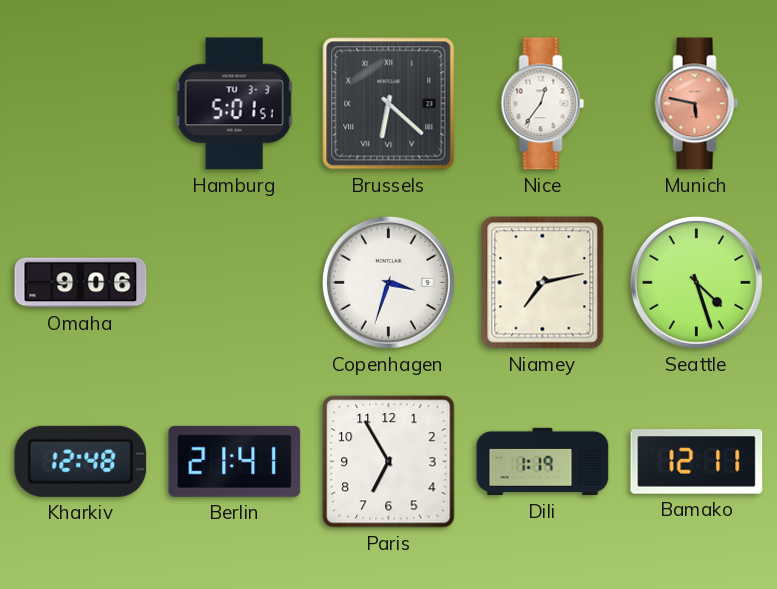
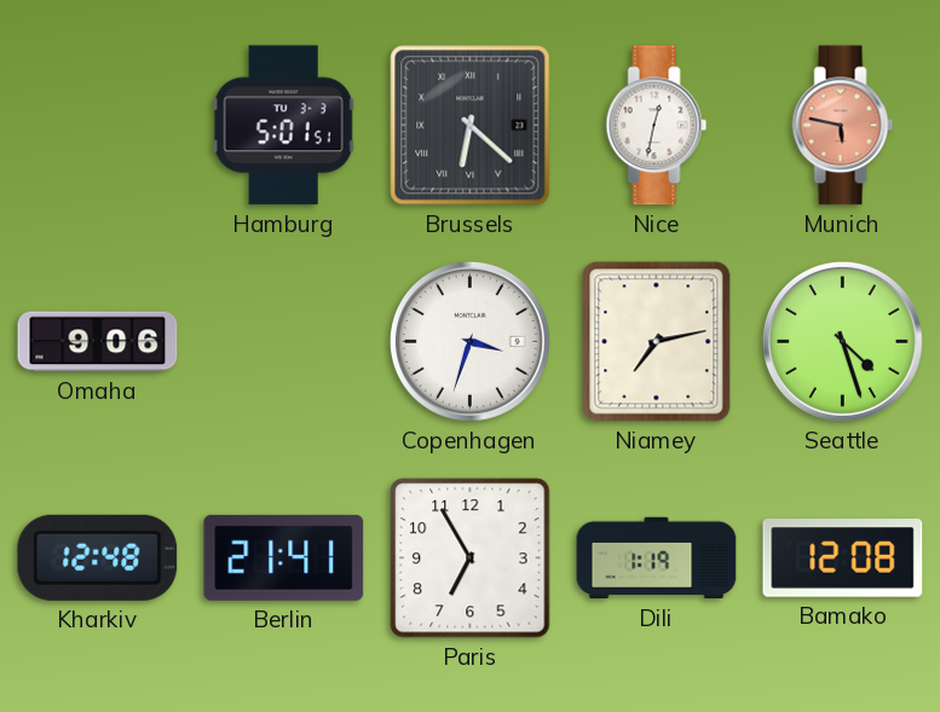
Nice: 12:36 -> 12:32 (657, 126)
Bamako: 12:11 -> 12:08 (843, 558)
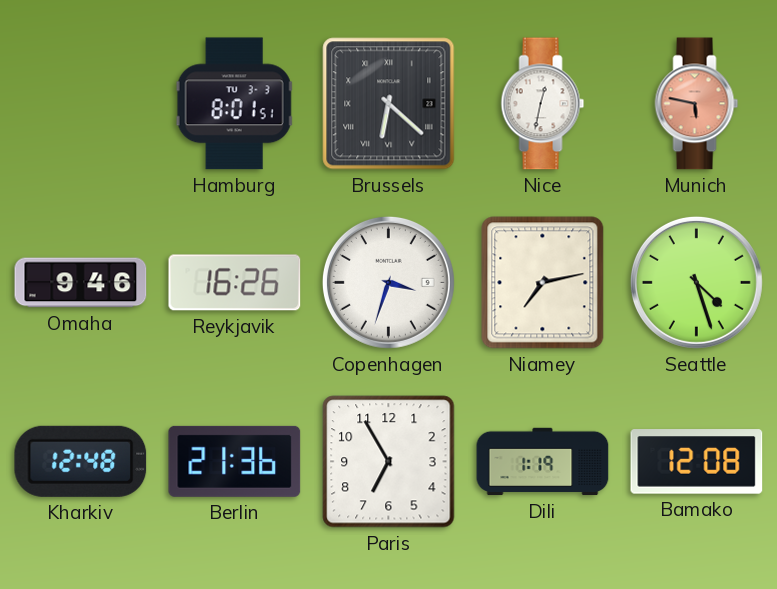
Hamburg: 5:01 -> 8:01 (235, 104)
Omaha: 9:06 -> 9:46 (81, 283)
Reykjavik: none -> 16:26 (235, 283)
Berlin: 21:41 -> 21:36 (235, 461)
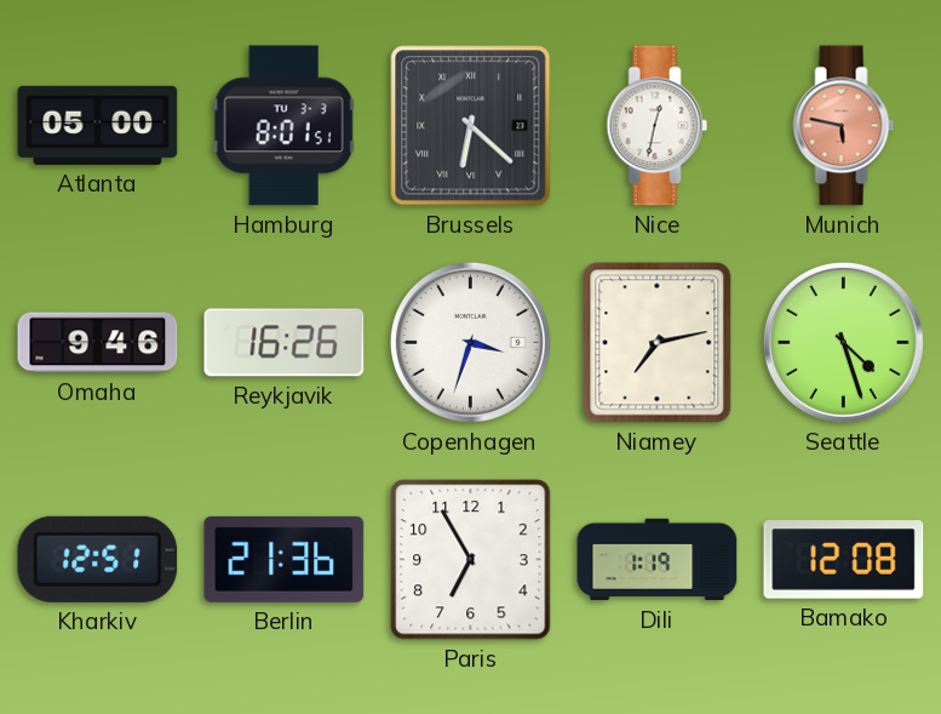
Atlanta: none -> 05:00 (98, 125)
Kharkiv: 12:48 -> 12:51 (98, 559)
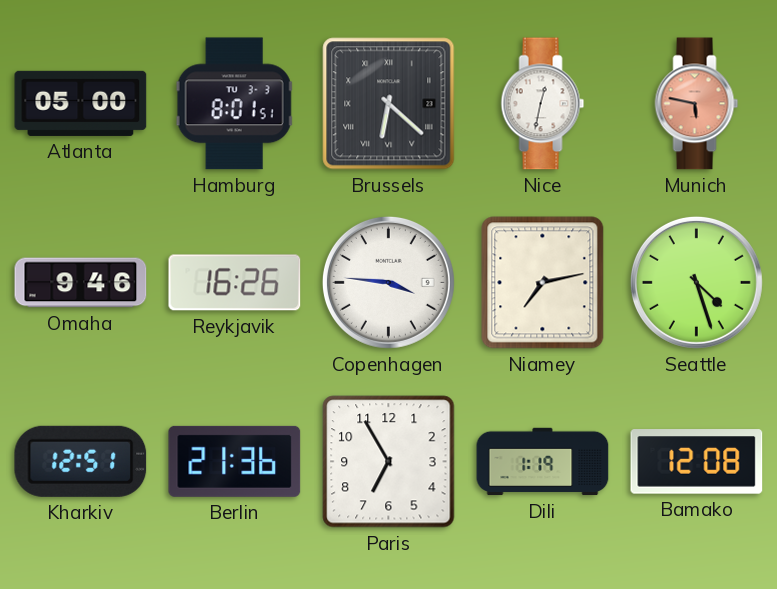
Copenhagen: 3:33 -> 3:46 (388, 282)
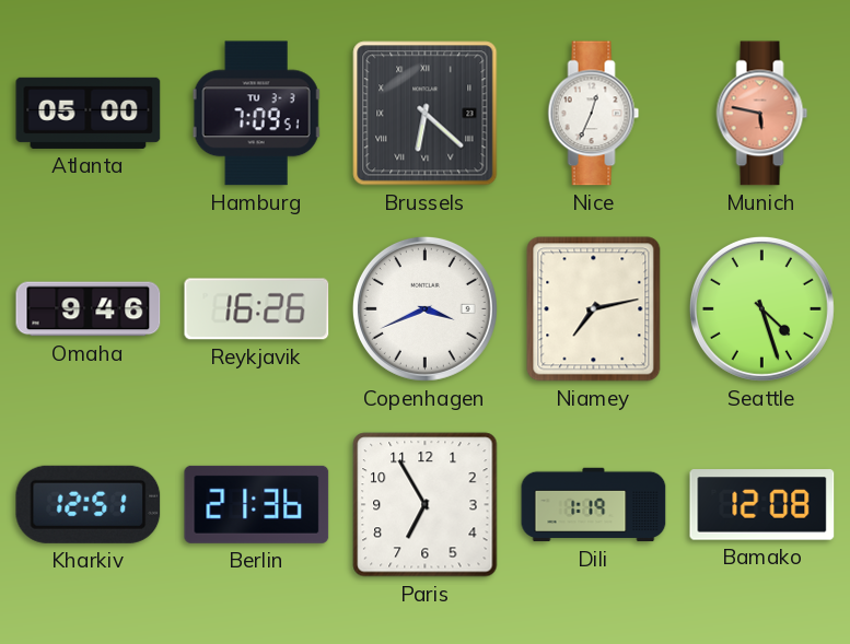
Hamburg: 8:01 -> 7:09 (257, 114)
Nice: 12:32 -> 12:34 (594, 114)
Copenhagen: 3:46 -> 3:41 (424, 308)
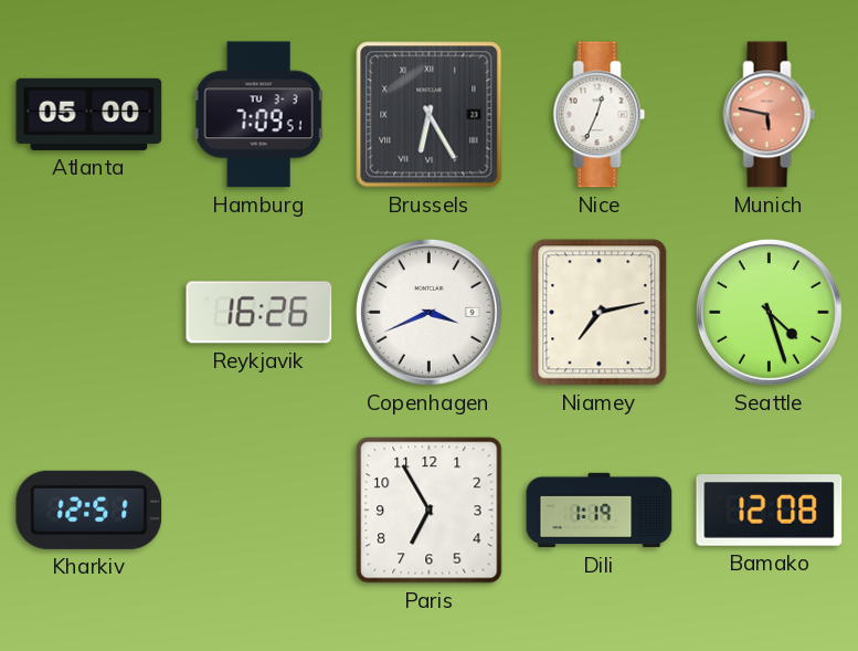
Brussels: 6:22 -> 6:25 (430, 115)
Omaha: 9:46 -> none (89, 309)
Berlin: 21:36 -> none (257, 504)
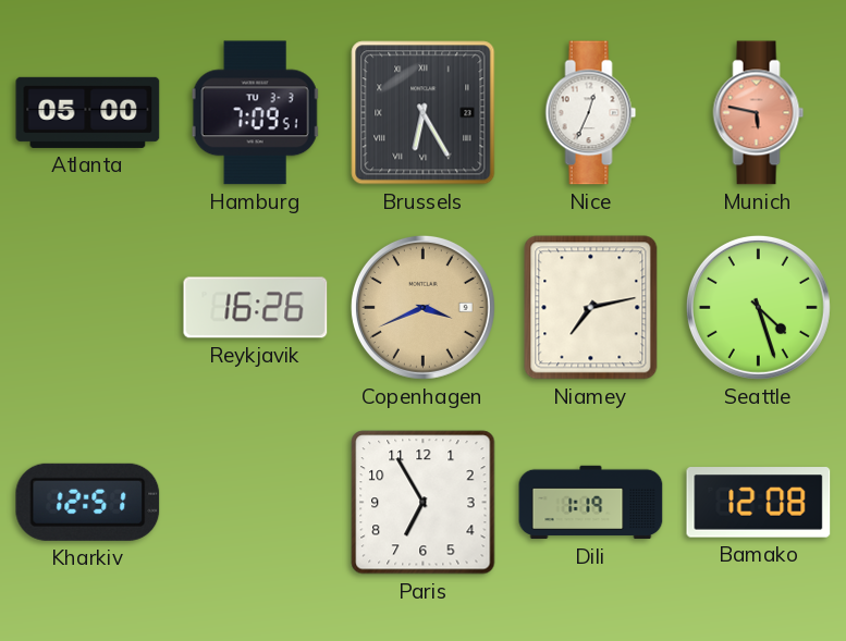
Copenhagen dial: white -> champagne (422, 307)
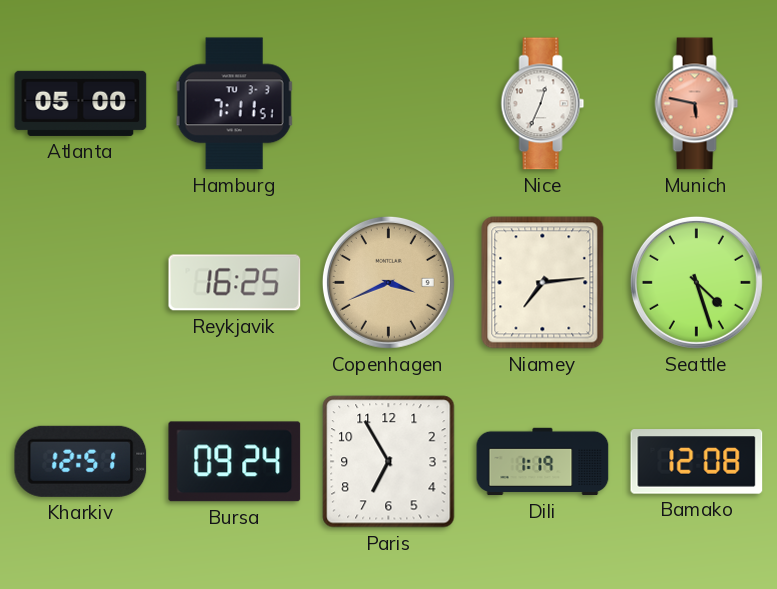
Hamburg: 7:09 -> 7:11 (235, 104)
Brussels: 6:25 -> none (424, 113)
Reykjavik: 16:26 -> 16:25 (235, 283)
Niamey: 7:13 -> 7:14 (543, 283)
Bursa: none -> 09:24 (235, 462)
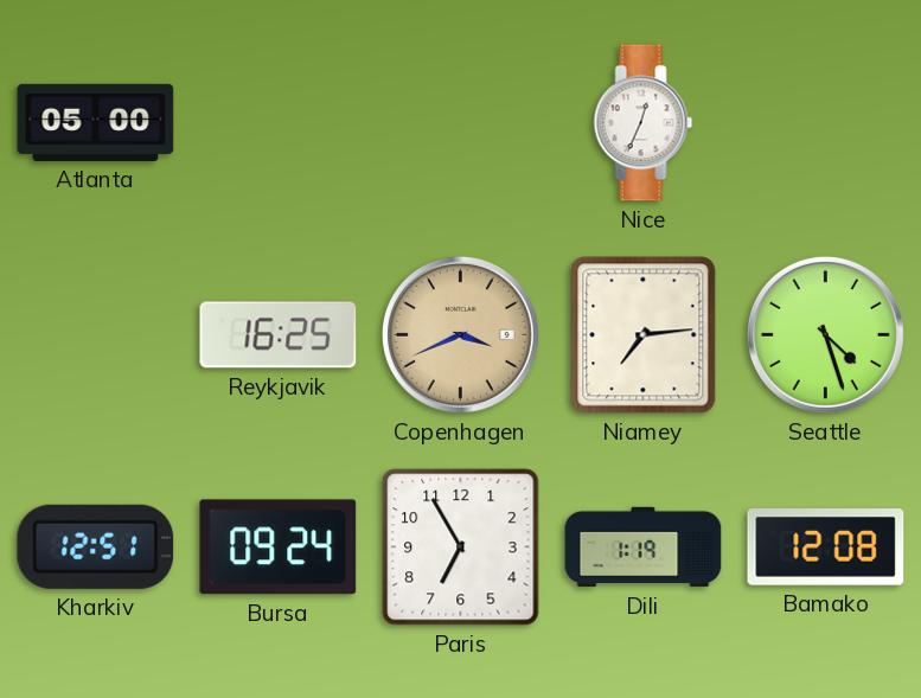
Hamburg: 7:11 -> none (235, 104)
Munich: 5:47 -> none (697, 104)
